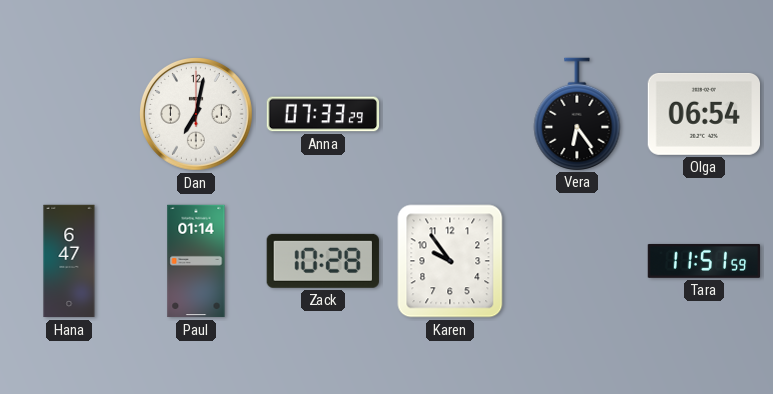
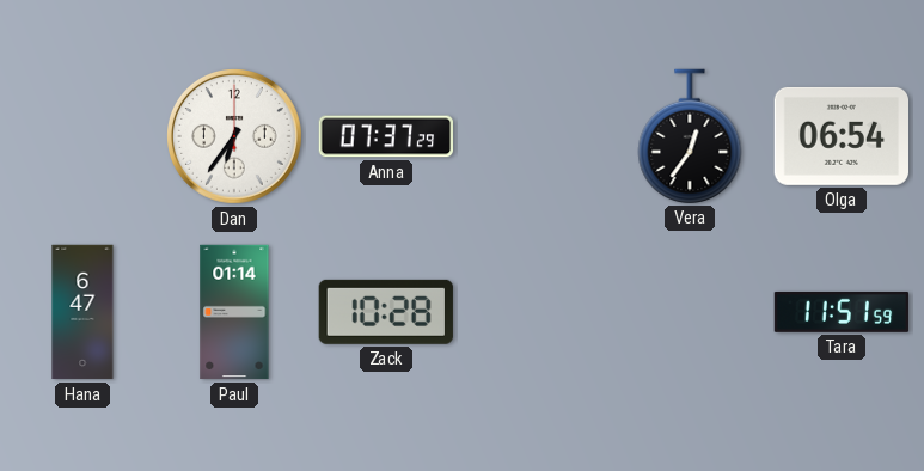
Dan: 7:02 -> 6:36 (235, 137)
Anna: 07:33 -> 07:37 (386, 136)
Vera: 6:24 -> 12:36 (690, 136)
Karen: 9:54 -> none (450, 261)
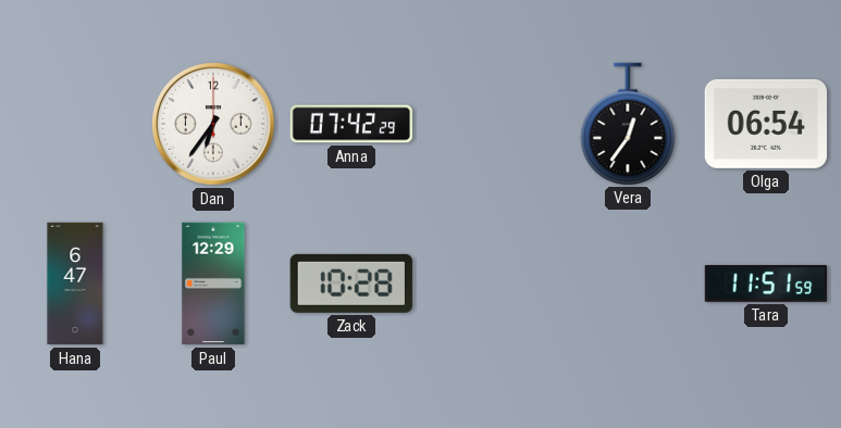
Anna: 07:37 -> 07:42 (351, 124)
Paul: 01:14 -> 12:29 (213, 284)
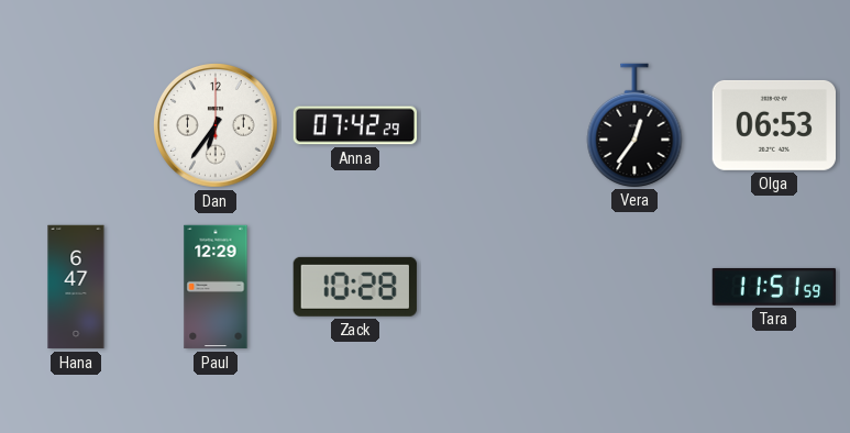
Olga: 06:54 -> 06:53 (773, 125)
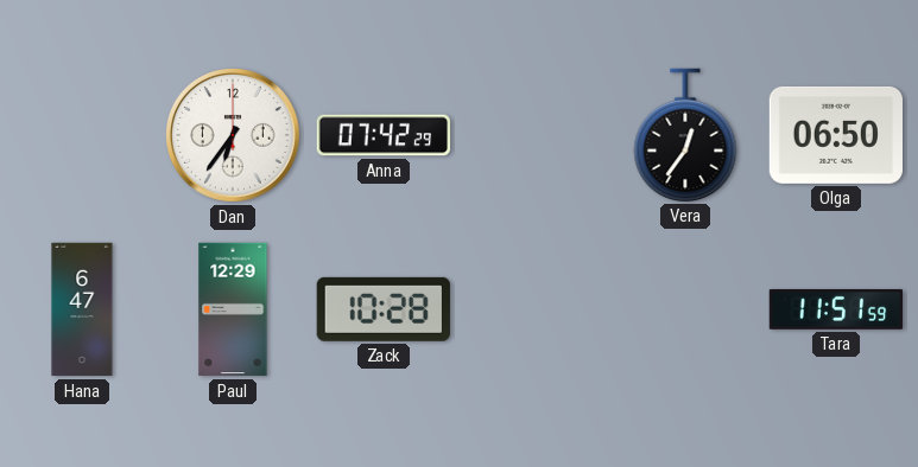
Olga: 06:53 -> 06:50 (835, 135)
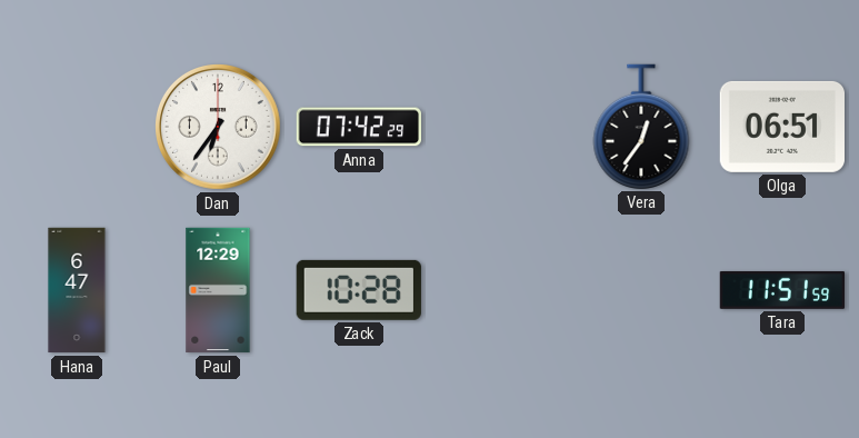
Olga: 06:50 -> 06:51 (781, 127)
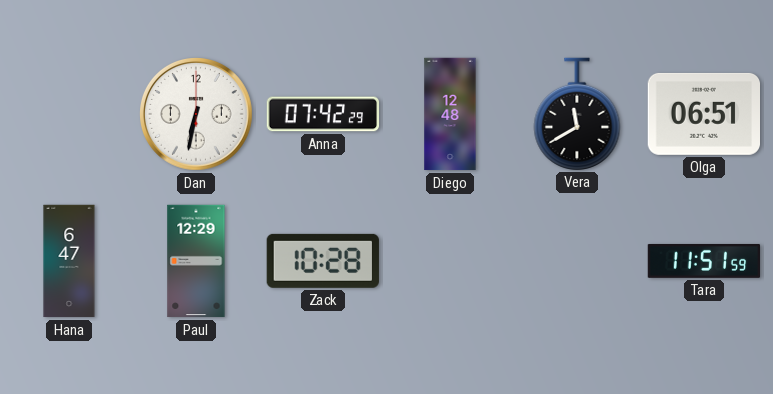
Dan: 6:36 -> 6:32 (197, 115)
Diego: none -> 12:48 (450, 114)
Vera: 12:36 -> 11:40 (577, 114)
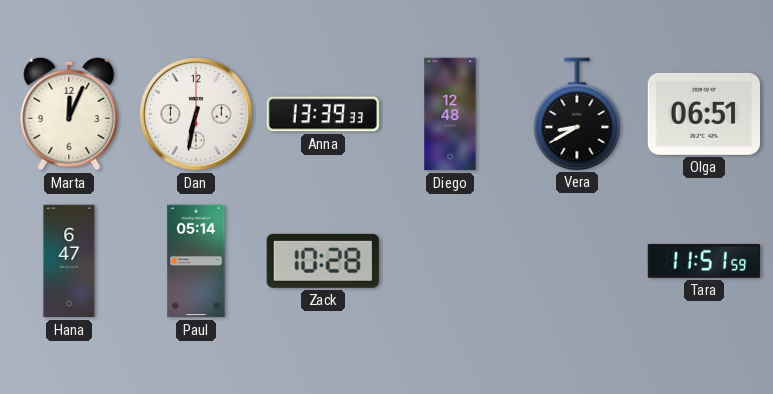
Marta: none -> 12:04 (69, 114)
Anna: 07:42 -> 13:39 (323, 114)
Vera: 11:40 -> 8:40 (577, 114)
Paul: 12:29 -> 05:14 (196, 261)
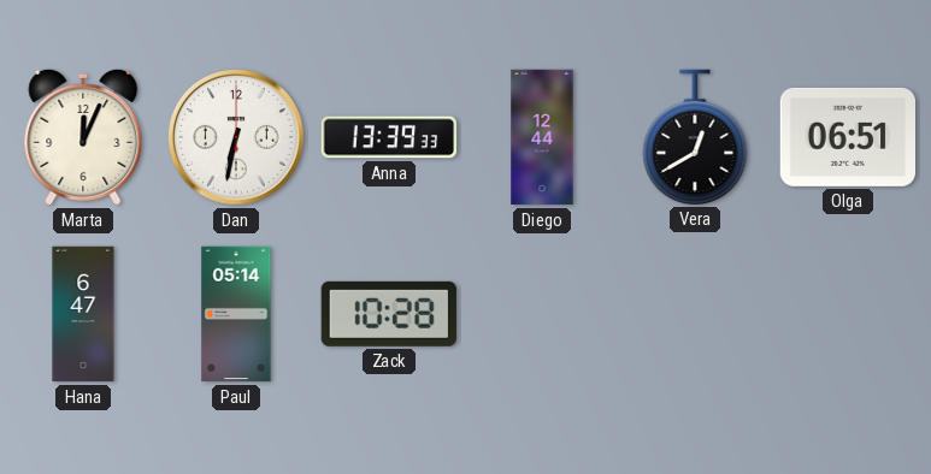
Diego: 12:48 -> 12:44 (542, 137)
Vera: 8:40 -> 12:40 (695, 137)
Tara: 11:51 -> none (704, 261)
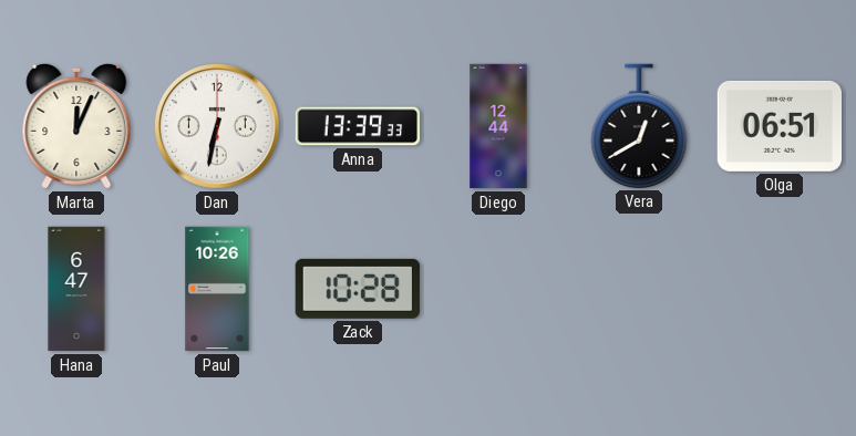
Paul: 05:14 -> 10:26 (217, 289)
